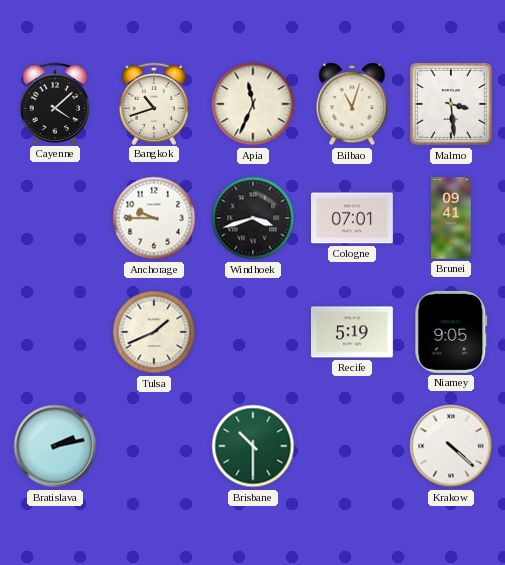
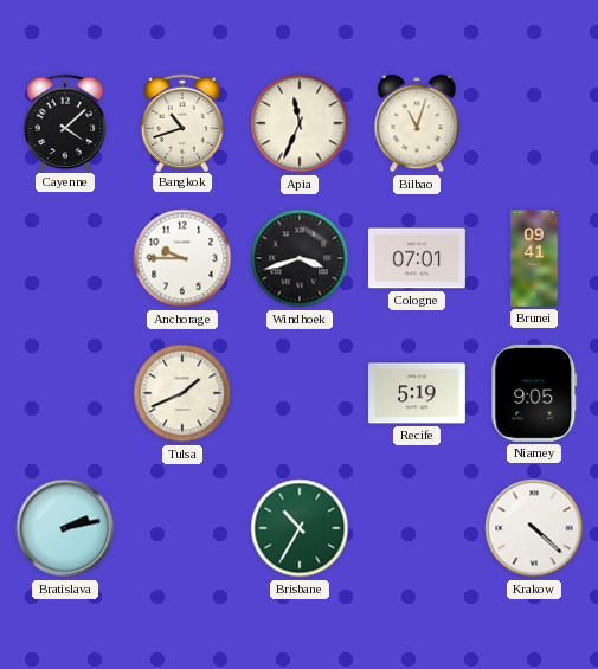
Malmo: 3:29 -> none (452, 105)
Brisbane: 10:30 -> 10:35 (300, 528)
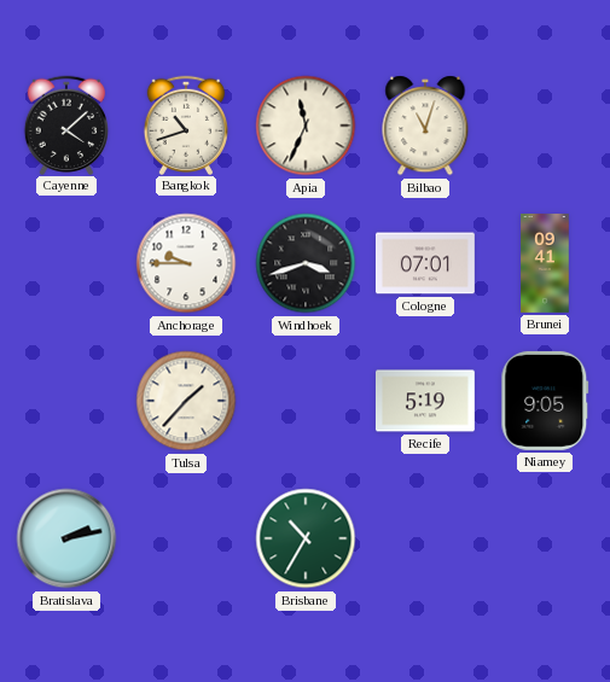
Tulsa: 1:41 -> 1:37 (186, 401)
Krakow: 4:22 -> none (534, 528)
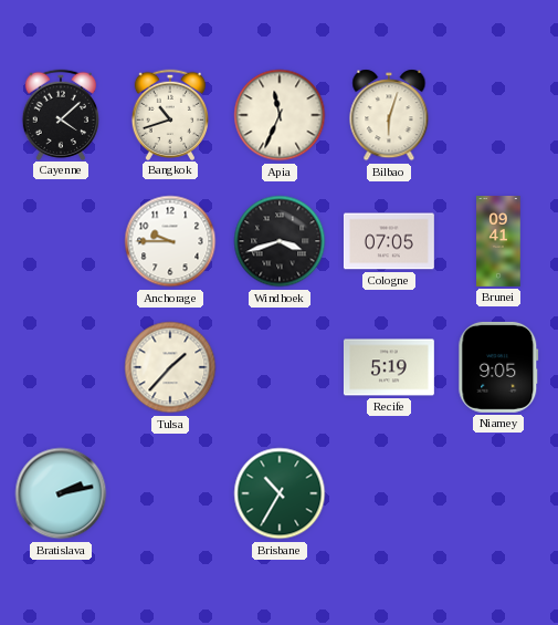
Bilbao: 11:03 -> 6:03 (389, 115)
Cologne: 07:01 -> 07:05 (389, 241)
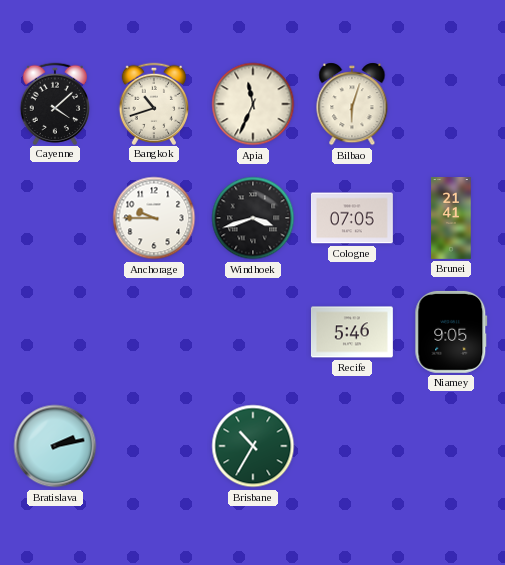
Brunei: 09:41 -> 21:41 (451, 219)
Tulsa: 1:37 -> none (170, 367)
Recife: 5:19 -> 5:46 (352, 332)
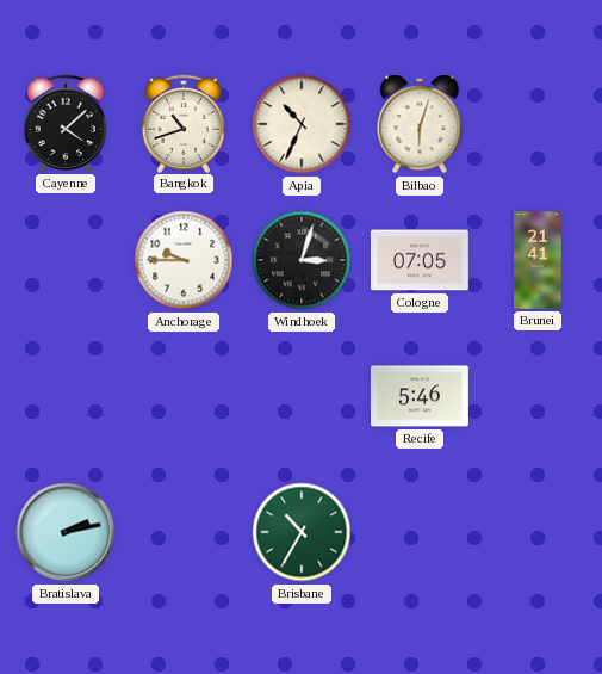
Apia: 11:34 -> 10:34 (302, 124)
Windhoek: 3:42 -> 3:03 (302, 260)
Niamey: 9:05 -> none (451, 332)
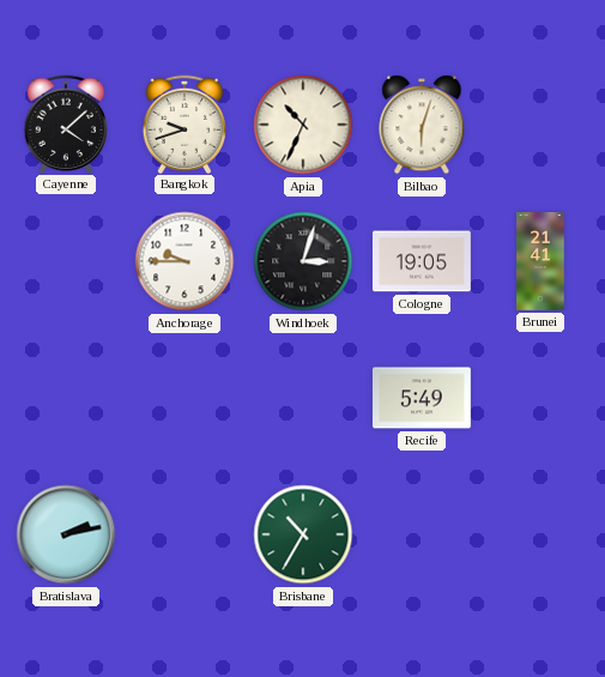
Bangkok: 10:42 -> 9:42 (183, 123)
Cologne: 07:05 -> 19:05 (422, 261)
Recife: 5:46 -> 5:49 (422, 398)
